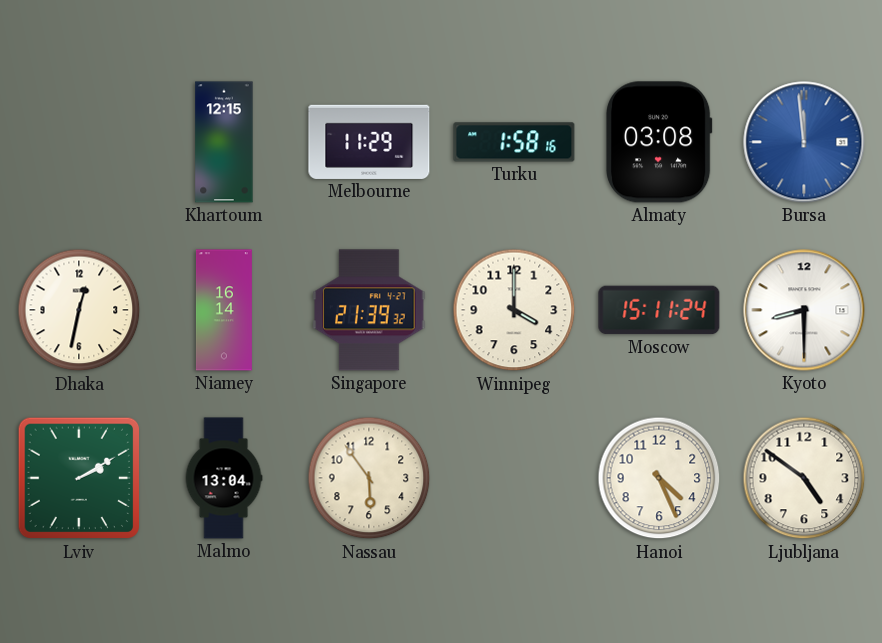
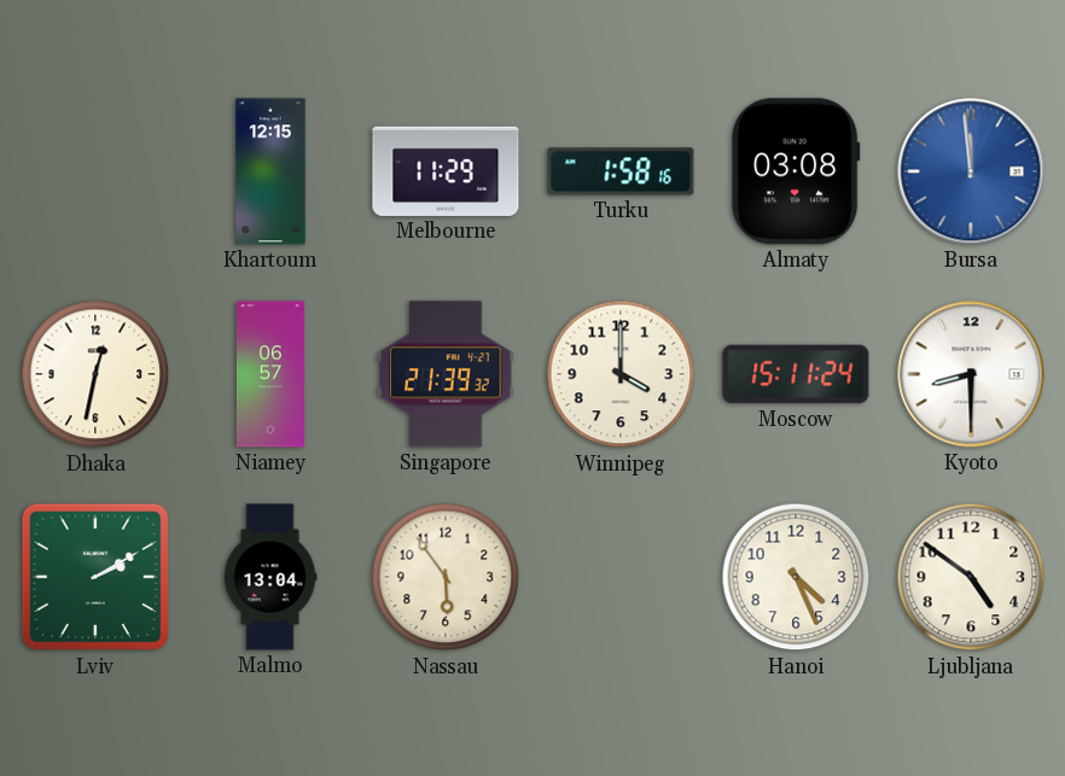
Niamey: 16:14 -> 06:57 (270, 374)
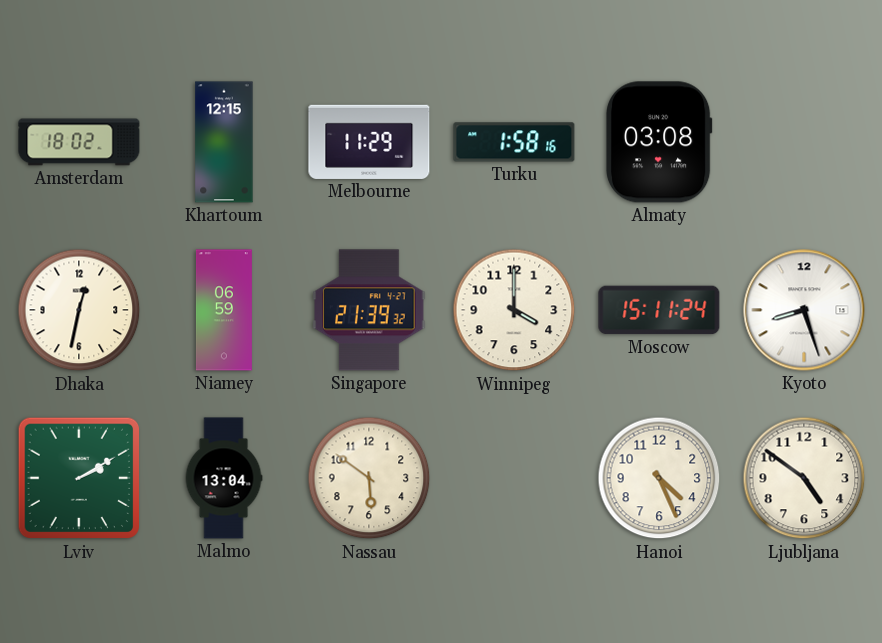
Amsterdam: none -> 18:02 (79, 142)
Bursa: 11:59 -> none (971, 171)
Niamey: 06:57 -> 06:59 (224, 310)
Kyoto: 8:30 -> 8:27 (804, 310)
Nassau: 5:54 -> 5:51 (369, 478)
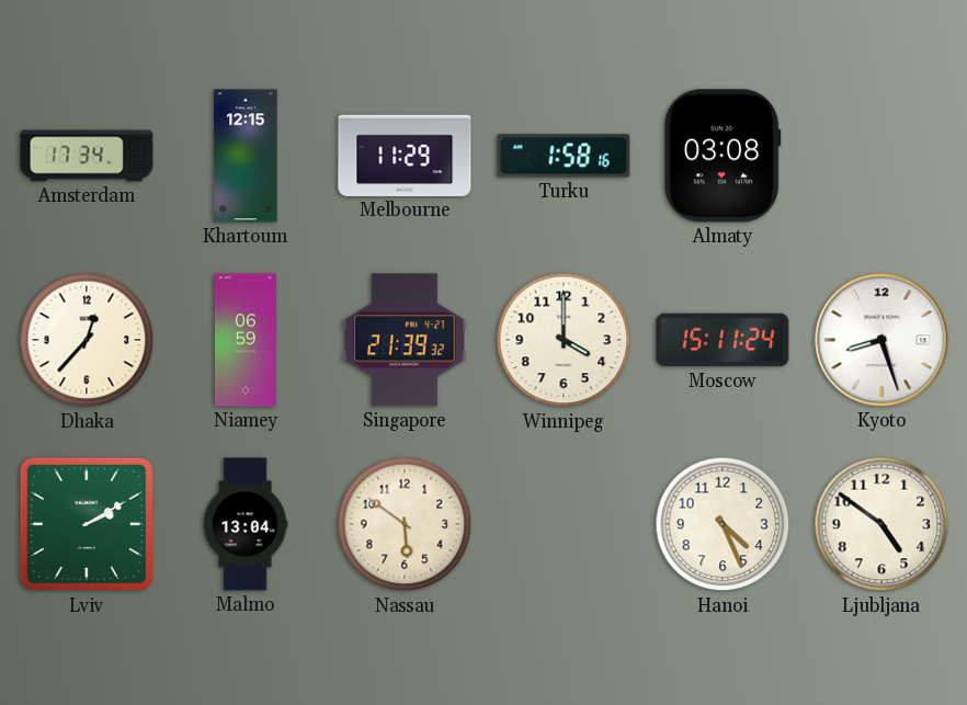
Amsterdam: 18:02 -> 17:34 (87, 156)
Dhaka: 12:32 -> 12:37 (87, 340)
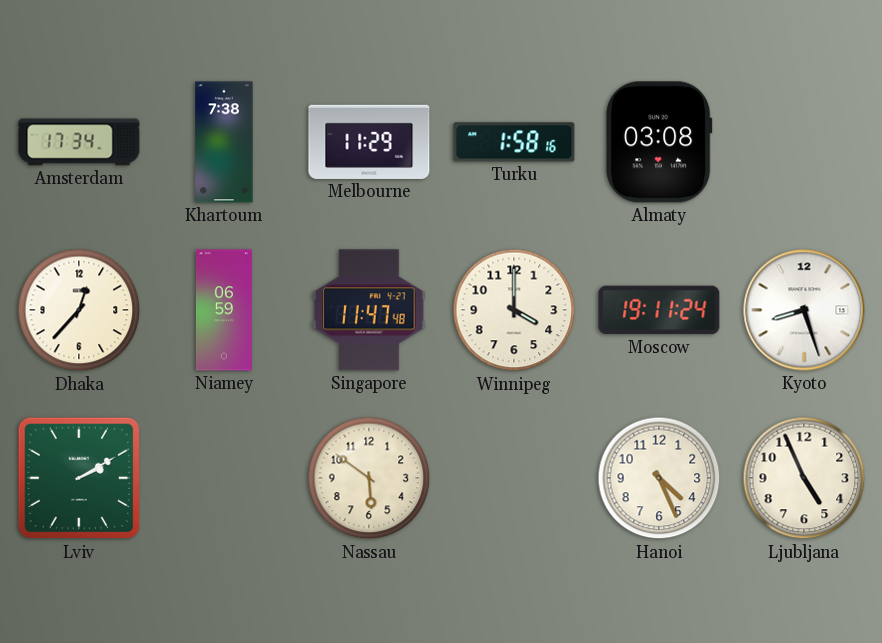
Khartoum: 12:15 -> 7:38 (224, 142)
Singapore: 21:39 -> 11:47 (369, 310)
Moscow: 15:11 -> 19:11 (659, 310)
Malmo: 13:04 -> none (246, 524)
Ljubljana: 4:51 -> 4:56 (804, 478)
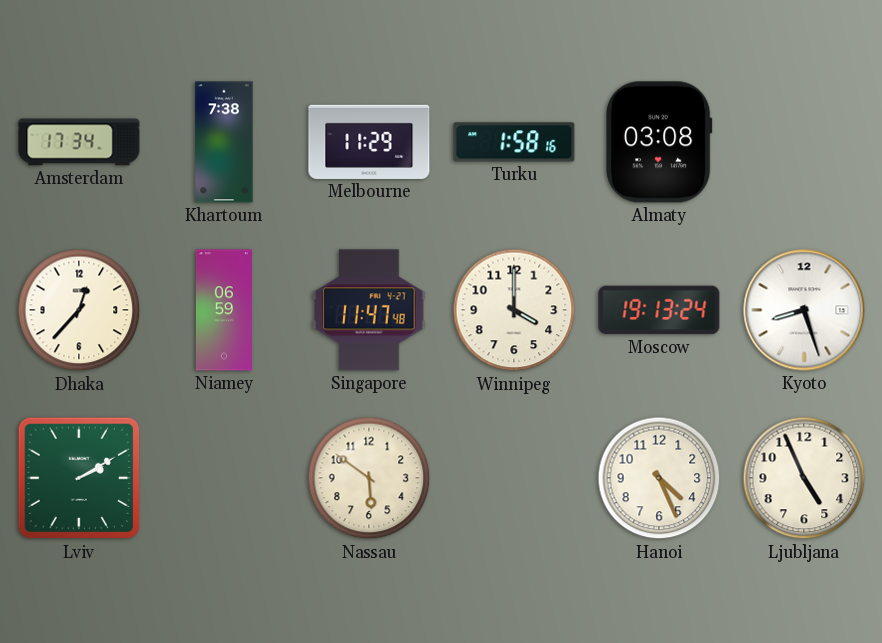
Moscow: 19:11 -> 19:13 (659, 310)
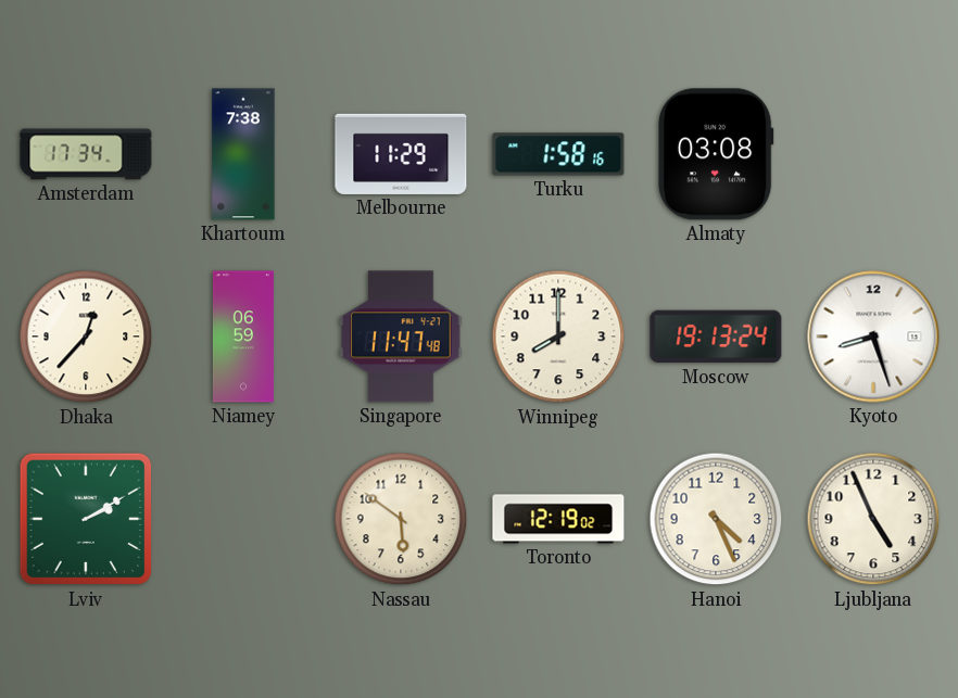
Winnipeg: 4:00 -> 8:00 (558, 337)
Toronto: none -> 12:19 (558, 519)
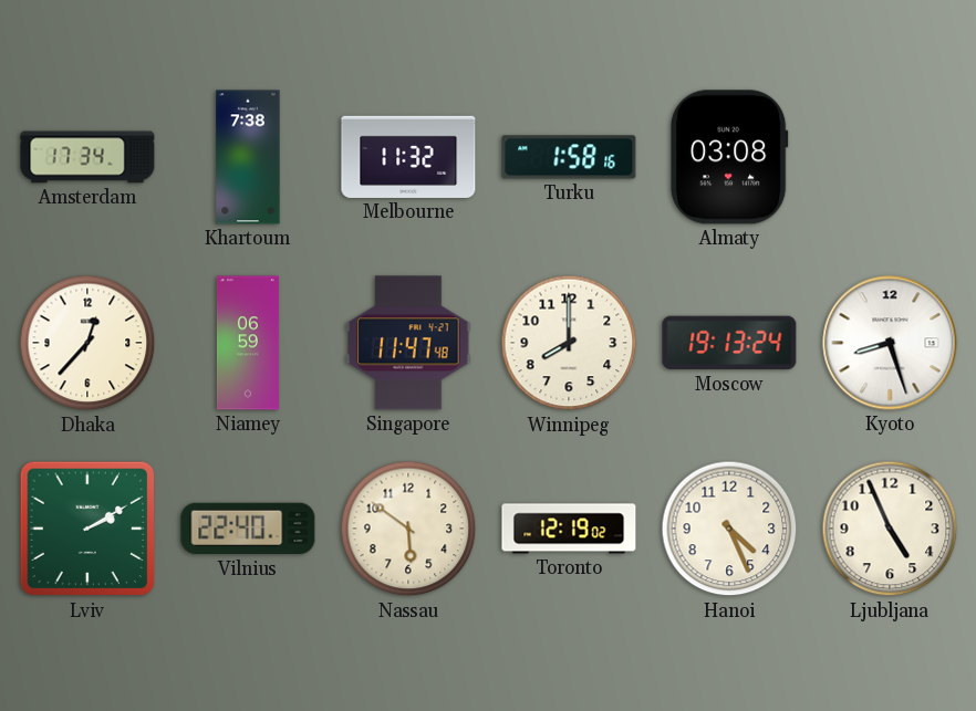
Melbourne: 11:29 -> 11:32 (408, 157)
Vilnius: none -> 22:40 (248, 529)
